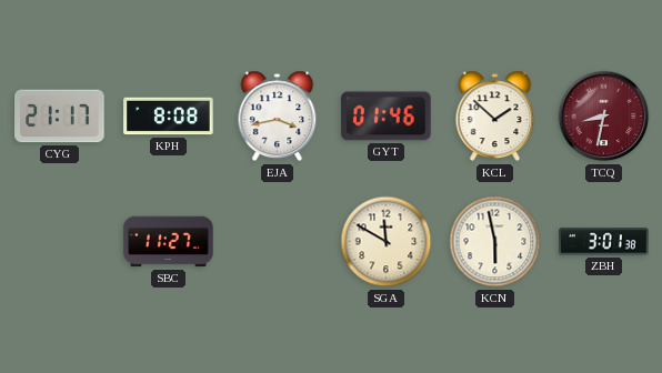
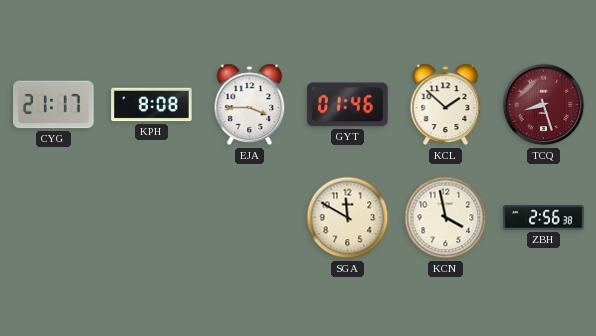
EJA: 3:43 -> 3:45 (250, 105)
TCQ: 8:32 -> 8:27 (544, 105)
SBC: 11:27 -> none (169, 242)
KCN: 5:58 -> 3:58 (446, 218)
ZBH: 3:01 -> 2:56 (544, 218)
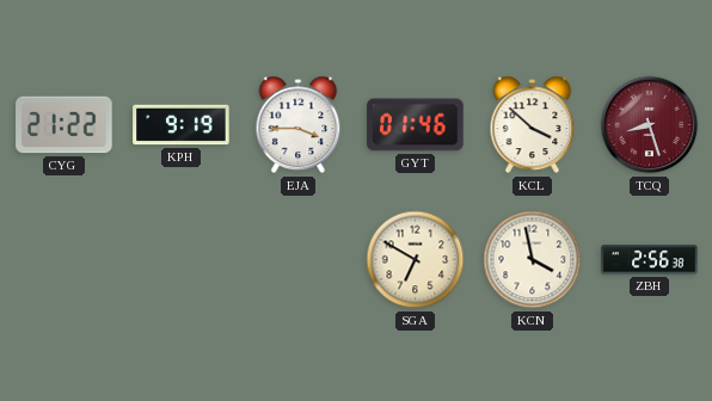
CYG: 21:17 -> 21:22 (65, 125)
KPH: 8:08 -> 9:19 (182, 125)
KCL: 1:52 -> 3:52 (533, 125)
SGA: 11:50 -> 6:50 (416, 260)
